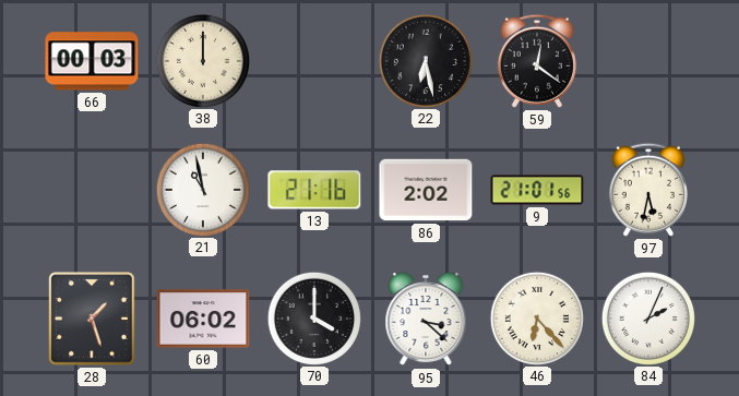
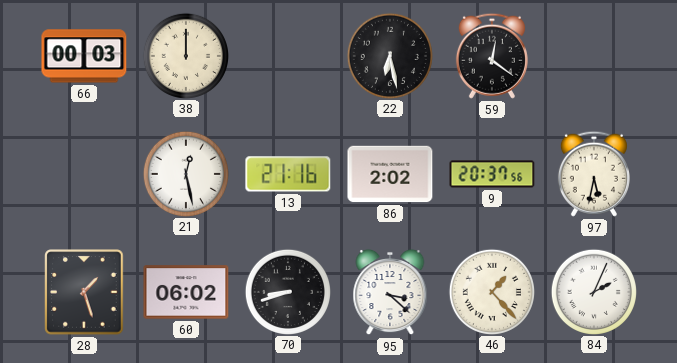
21: 10:58 -> 12:28 (185, 173)
9: 21:01 -> 20:37 (492, 174)
70: 4:00 -> 8:42 (287, 291)
46: 6:23 -> 1:23 (491, 291)
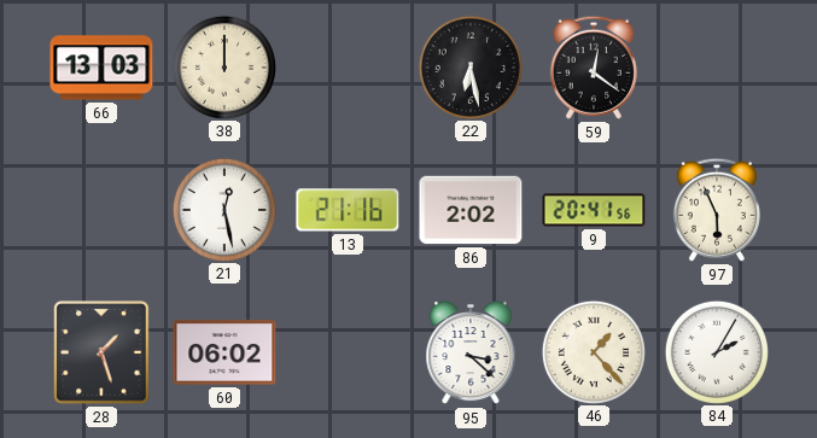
66: 00:03 -> 13:03 (101, 68)
9: 20:37 -> 20:41 (594, 210)
97: 5:32 -> 5:56 (717, 210)
70: 8:42 -> none (287, 291)
84: 2:04 -> 2:05 (716, 351)
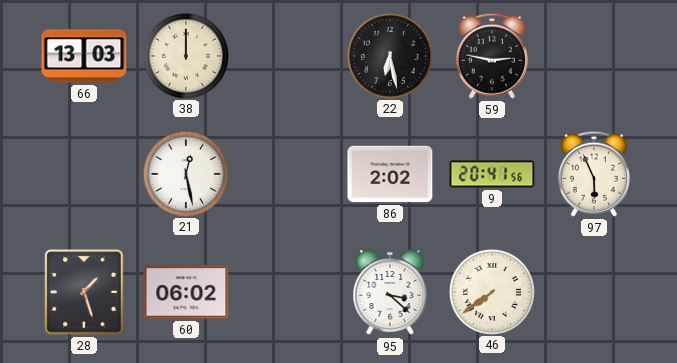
59: 12:21 -> 2:47 (492, 56)
13: 21:16 -> none (348, 210)
46: 1:23 -> 7:39 (491, 291)
84: 2:05 -> none (716, 351)
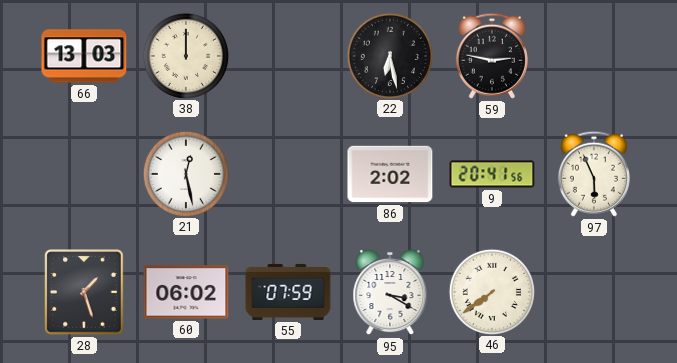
55: none -> 07:59 (288, 292)
95: 3:22 -> 3:20 (390, 292)
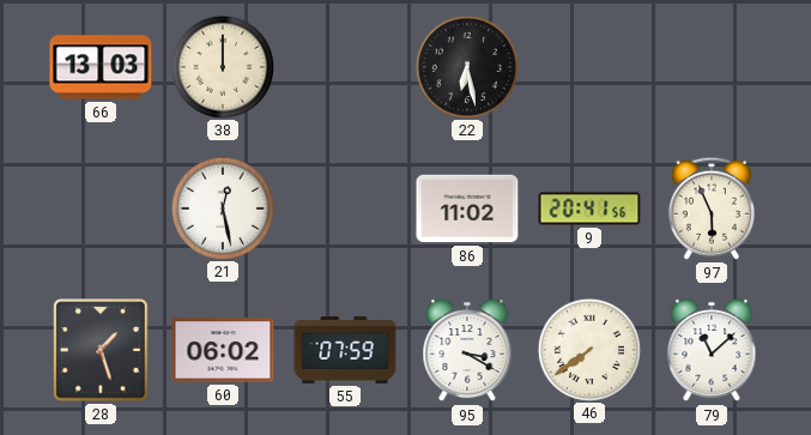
59: 2:47 -> none (492, 56)
86: 2:02 -> 11:02 (467, 209)
79: none -> 11:08 (712, 350)
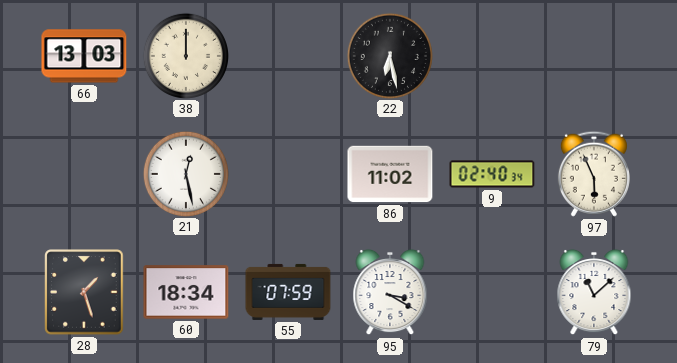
9: 20:41 -> 02:40 (492, 174)
60: 06:02 -> 18:34 (186, 292)
46: 7:39 -> none (588, 349)
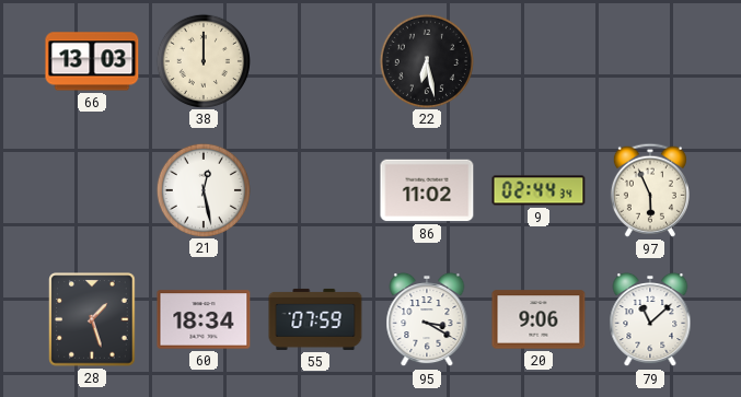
9: 02:40 -> 02:44 (539, 190)
20: none -> 9:06 (539, 319)
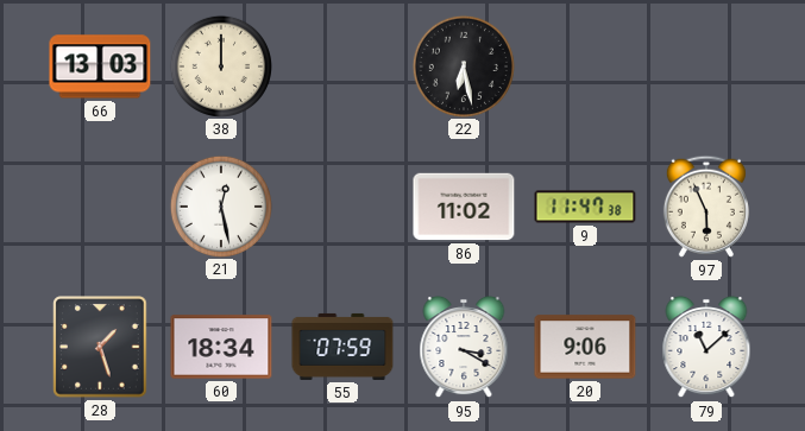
9: 02:44 -> 11:47 (585, 207)
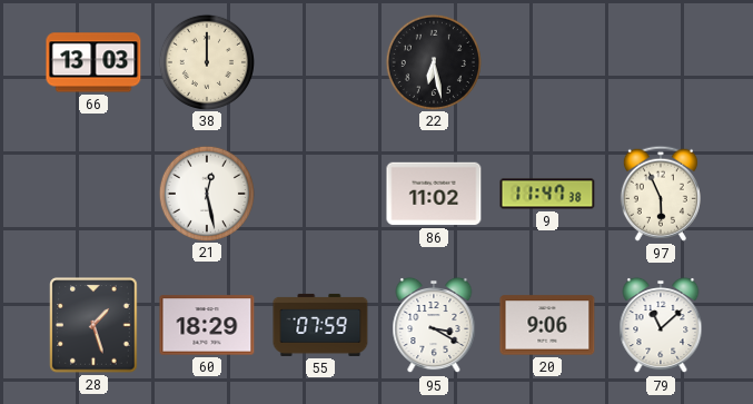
60: 18:34 -> 18:29 (207, 325)
